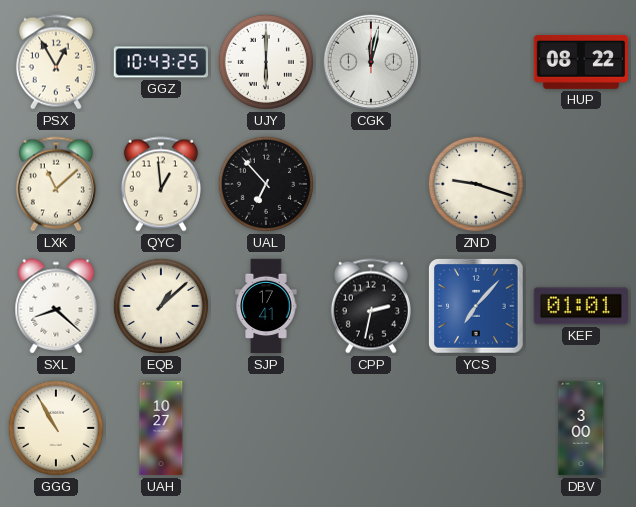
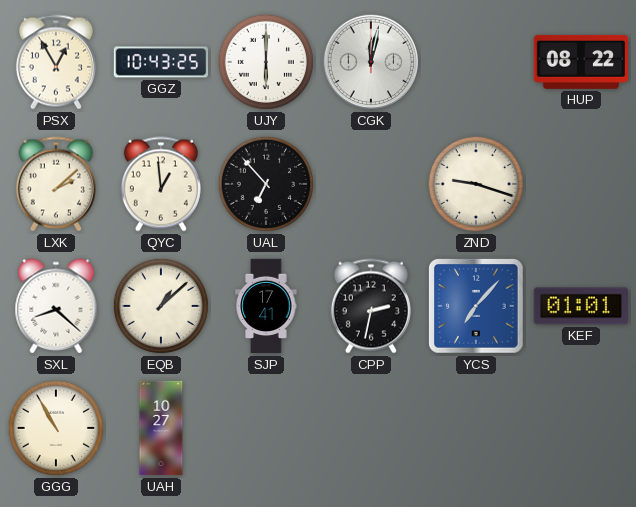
LXK: 11:08 -> 2:08 (56, 184)
DBV: 3:00 -> none (581, 428)
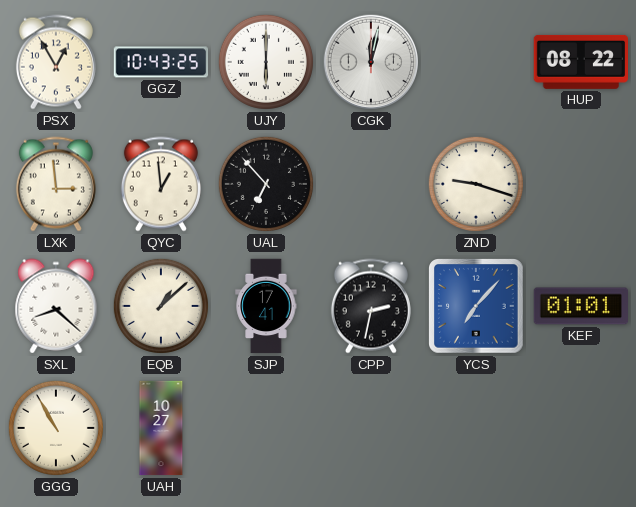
LXK: 2:08 -> 2:59 (56, 184)
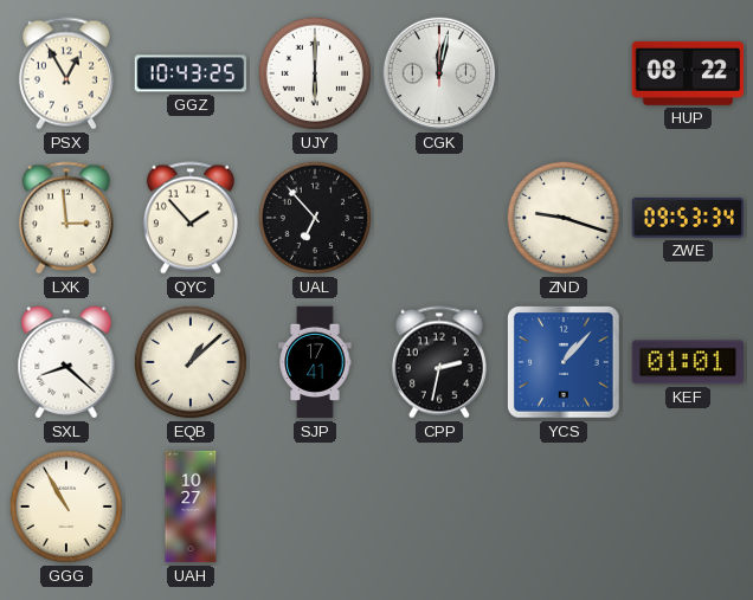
QYC: 12:59 -> 1:53 (191, 218)
ZWE: none -> 09:53 (688, 218)
YCS: 7:07 -> 1:07 (565, 363)
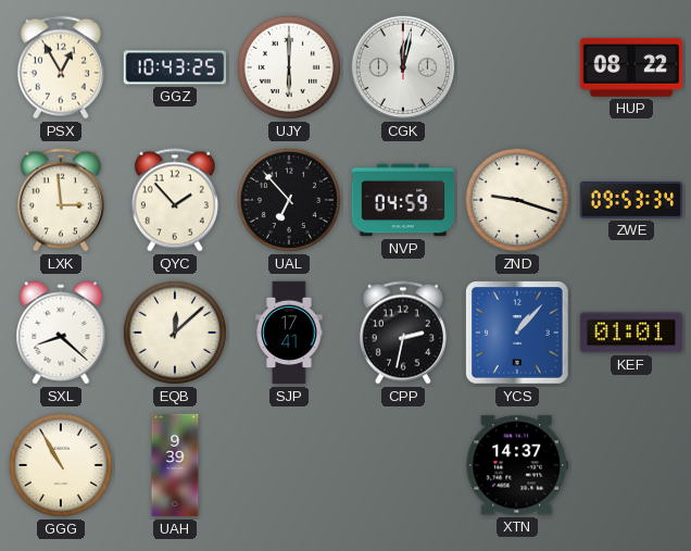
NVP: none -> 04:59 (403, 200)
EQB: 1:08 -> 12:08 (175, 333)
UAH: 10:27 -> 9:39 (175, 465)
XTN: none -> 14:37 (516, 465)
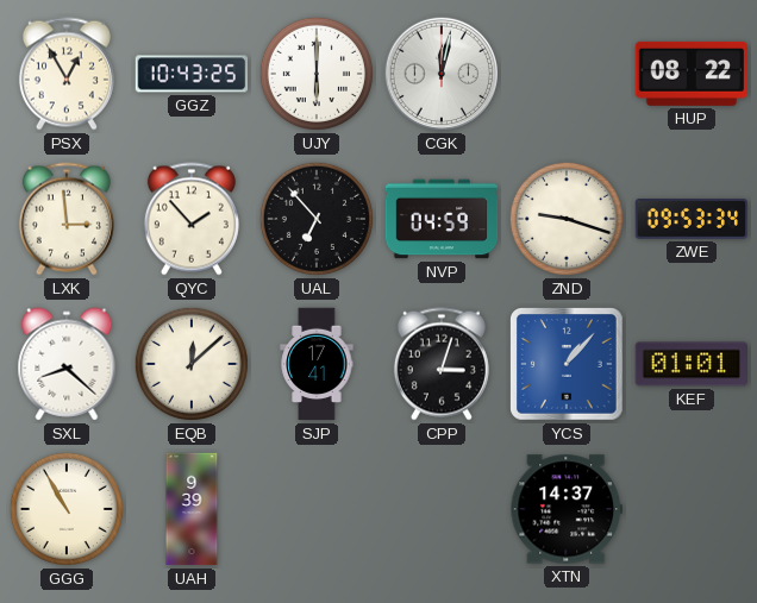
CPP: 2:32 -> 3:03 (442, 364)
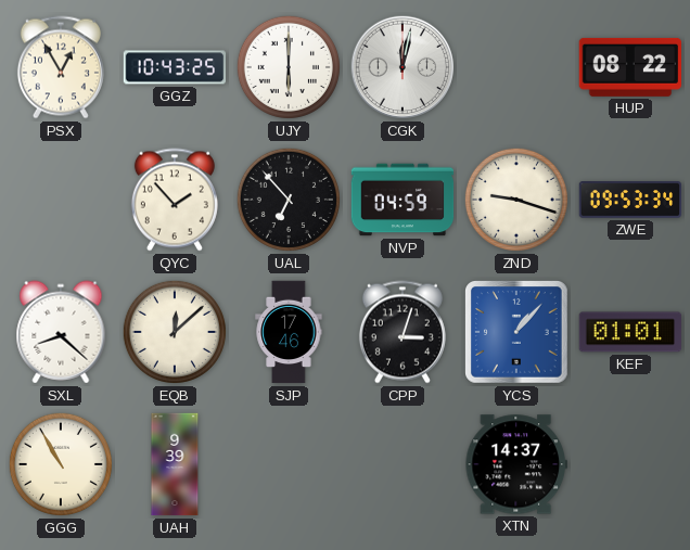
LXK: 2:59 -> none (67, 219)
SJP: 17:41 -> 17:46 (289, 332)
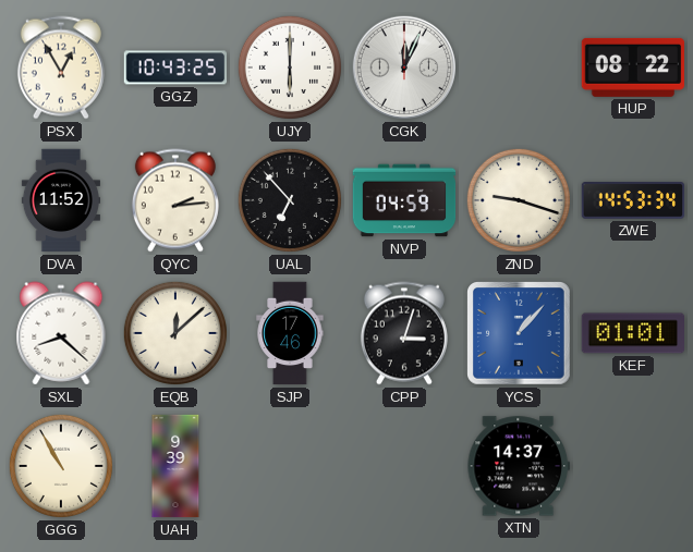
CGK: 12:02 -> 12:04 (404, 68)
DVA: none -> 11:52 (61, 200)
QYC: 1:53 -> 2:14 (175, 200)
ZWE: 09:53 -> 14:53 (633, 200)
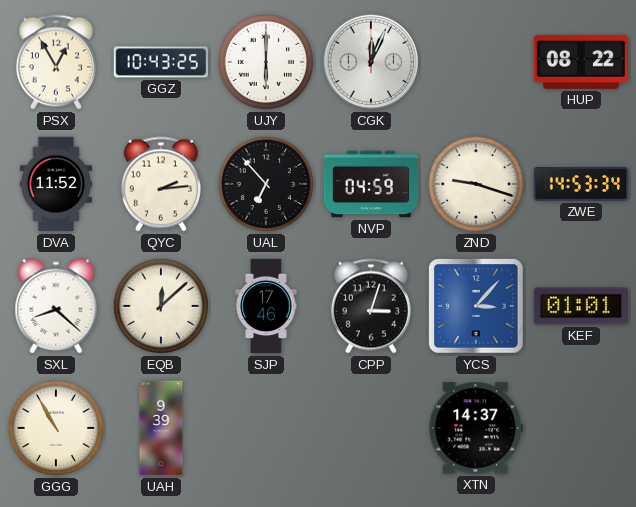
YCS: 1:07 -> 3:07 (477, 307)
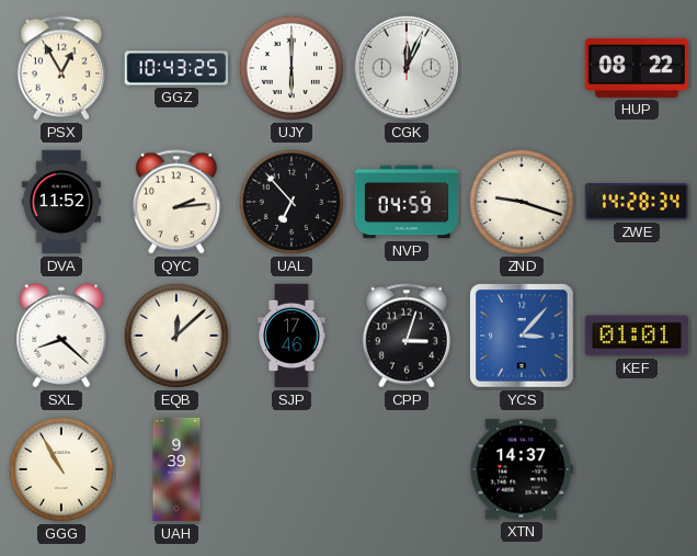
ZWE: 14:53 -> 14:28 (637, 202)
